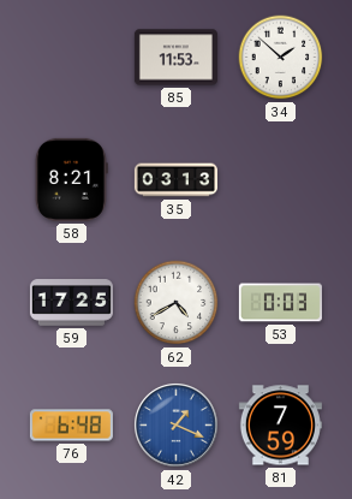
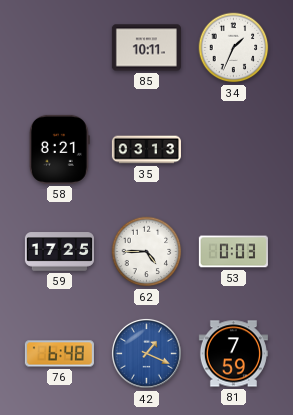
85: 11:53 -> 10:11 (146, 48)
34: 1:52 -> 1:34 (234, 48)
62: 4:40 -> 4:45 (147, 252)
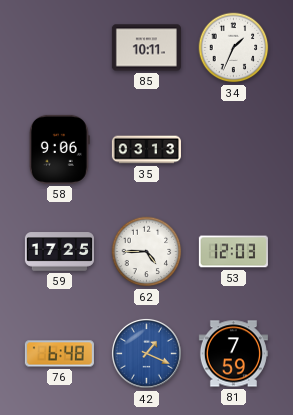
58: 8:21 -> 9:06 (59, 149)
53: 0:03 -> 12:03 (233, 252)
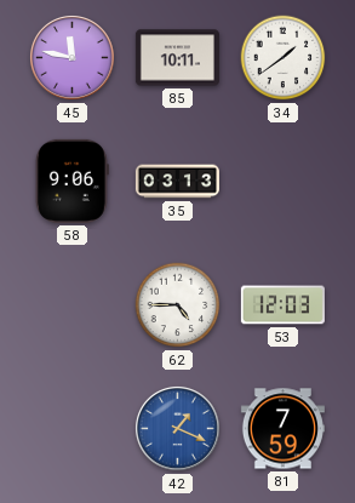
45: none -> 11:47 (71, 57)
34: 1:34 -> 1:39 (284, 58)
59: 17:25 -> none (59, 252)
76: 6:48 -> none (59, 354)
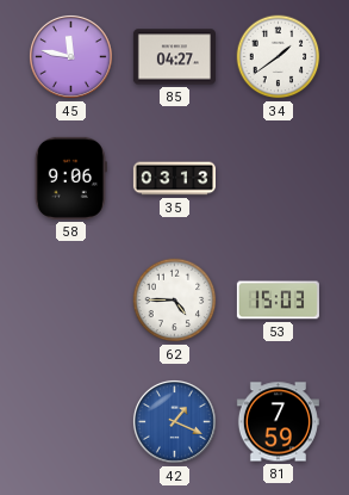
85: 10:11 -> 04:27 (174, 57)
53: 12:03 -> 15:03 (278, 301)
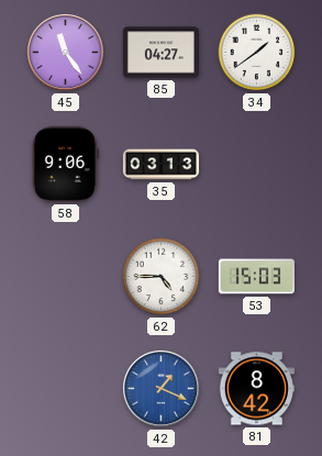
45: 11:47 -> 11:24 (65, 52)
81: 7:59 -> 8:42 (256, 389)
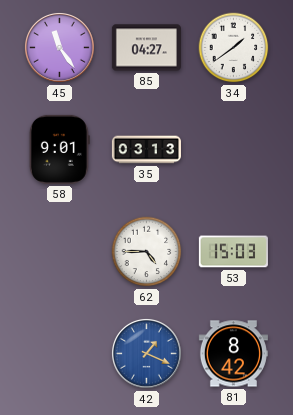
58: 9:06 -> 9:01 (59, 149)
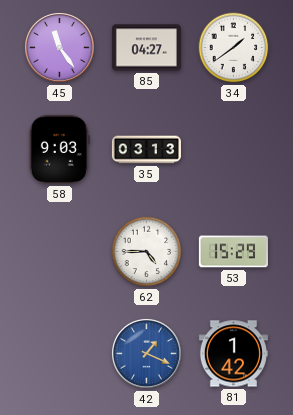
58: 9:01 -> 9:03 (59, 149)
53: 15:03 -> 15:29 (233, 252)
81: 8:42 -> 1:42 (233, 354)
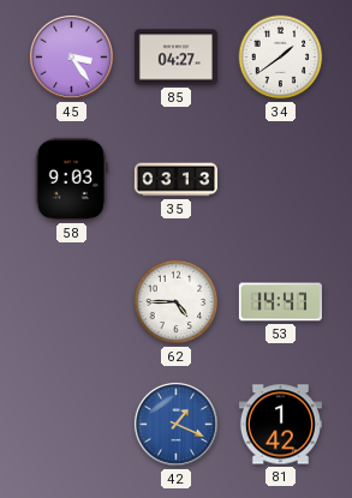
45: 11:24 -> 3:24 (71, 56)
53: 15:29 -> 14:47 (280, 302)
